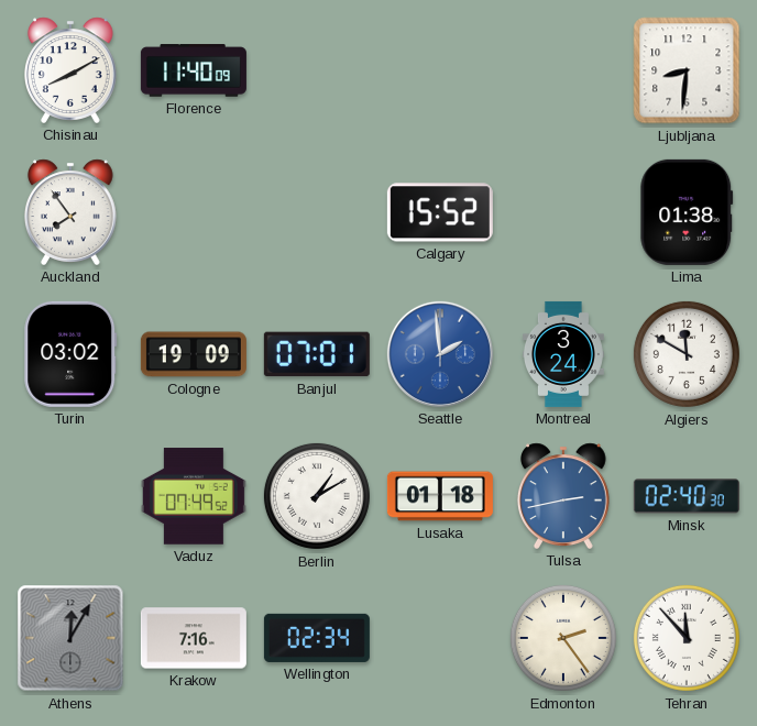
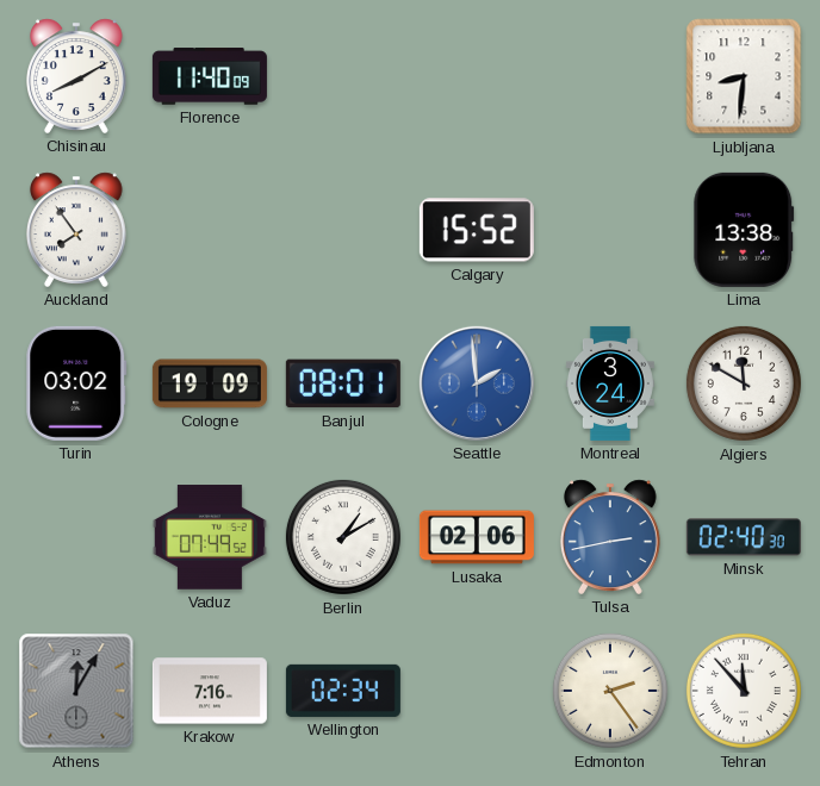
Lima: 01:38 -> 13:38 (744, 230)
Banjul: 07:01 -> 08:01 (343, 383)
Lusaka: 01:18 -> 02:06 (477, 537)
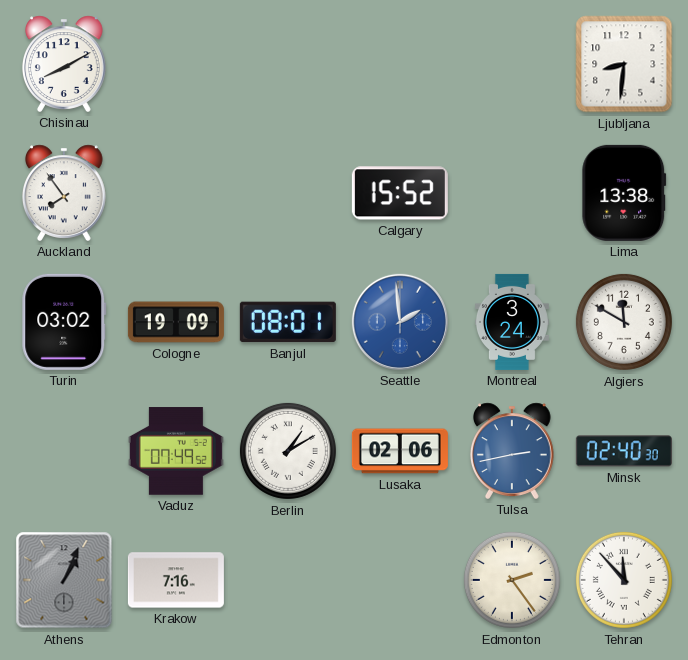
Florence: 11:40 -> none (210, 76)
Athens: 12:05 -> 1:04 (64, 580)
Wellington: 02:34 -> none (343, 691)
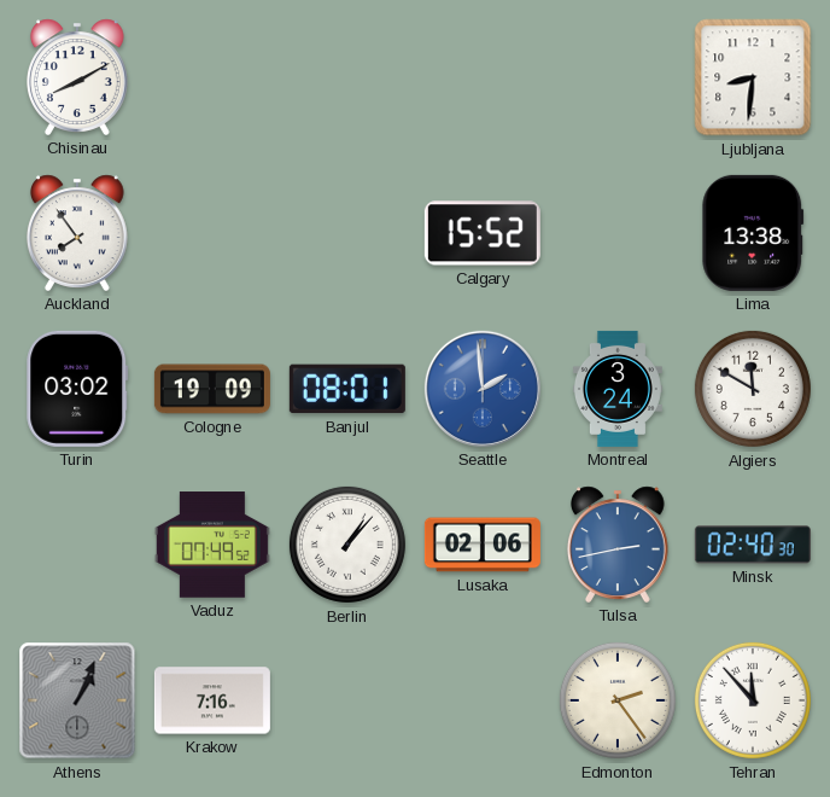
Berlin: 1:10 -> 1:07 (347, 545)
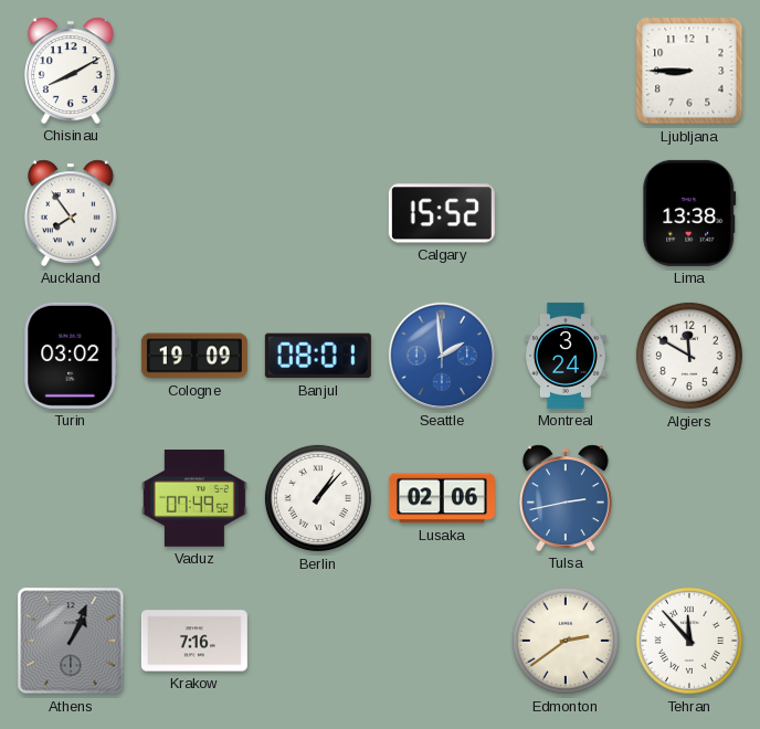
Ljubljana: 8:31 -> 8:45 (689, 71)
Minsk: 02:40 -> none (753, 545)
Edmonton: 2:24 -> 2:39 (566, 641)
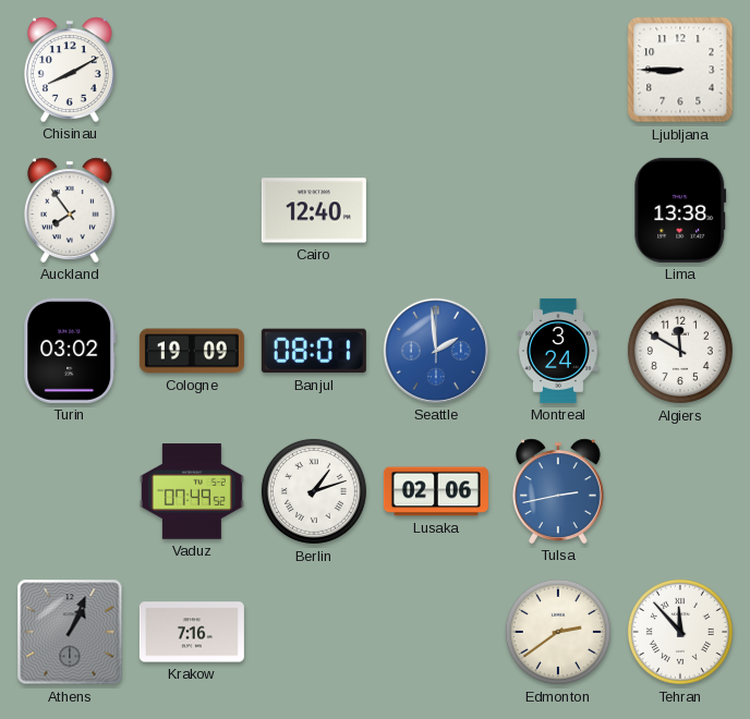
Cairo: none -> 12:40 (314, 210)
Calgary: 15:52 -> none (442, 213)
Berlin: 1:07 -> 1:12 (314, 491)
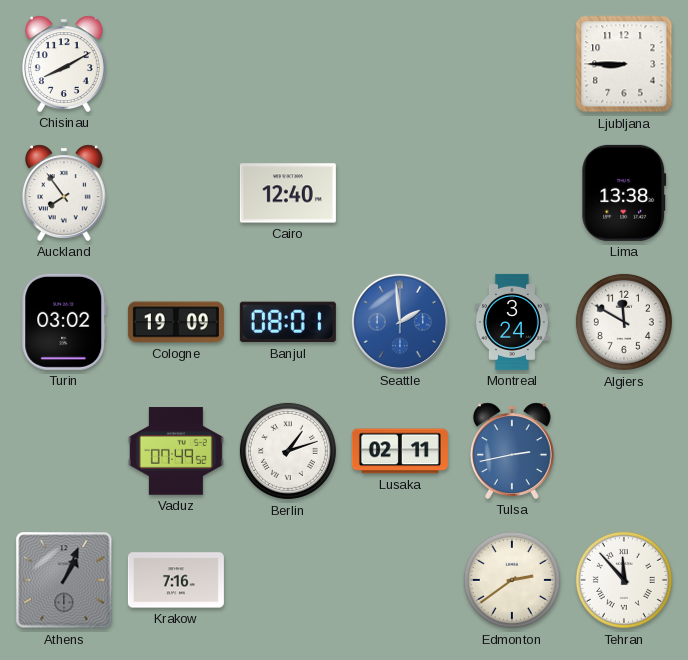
Lusaka: 02:06 -> 02:11 (400, 451)
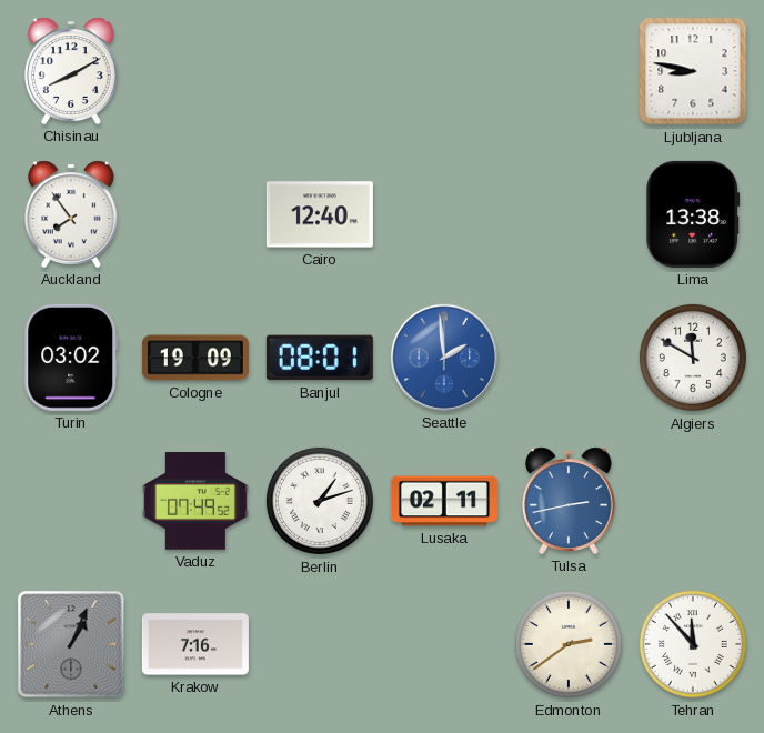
Ljubljana: 8:45 -> 8:47 (693, 71)
Montreal: 3:24 -> none (512, 322)
